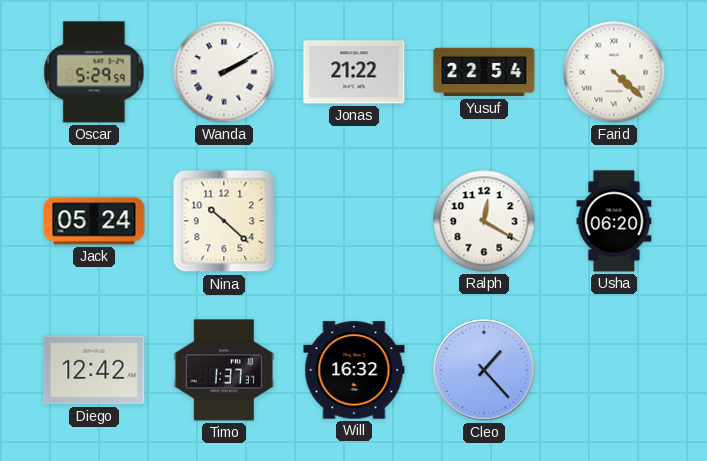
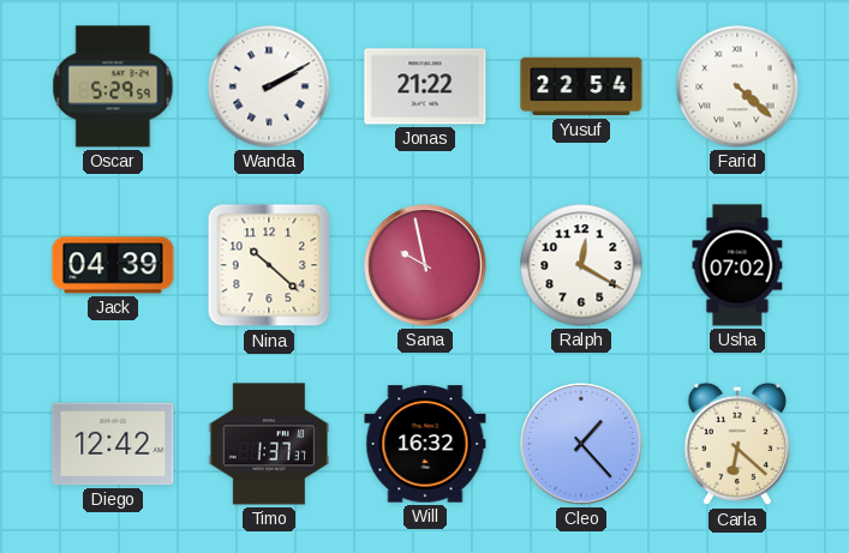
Jack: 05:24 -> 04:39 (113, 265)
Sana: none -> 9:58 (425, 265)
Usha: 06:20 -> 07:02 (737, 265)
Carla: none -> 6:22 (736, 444)
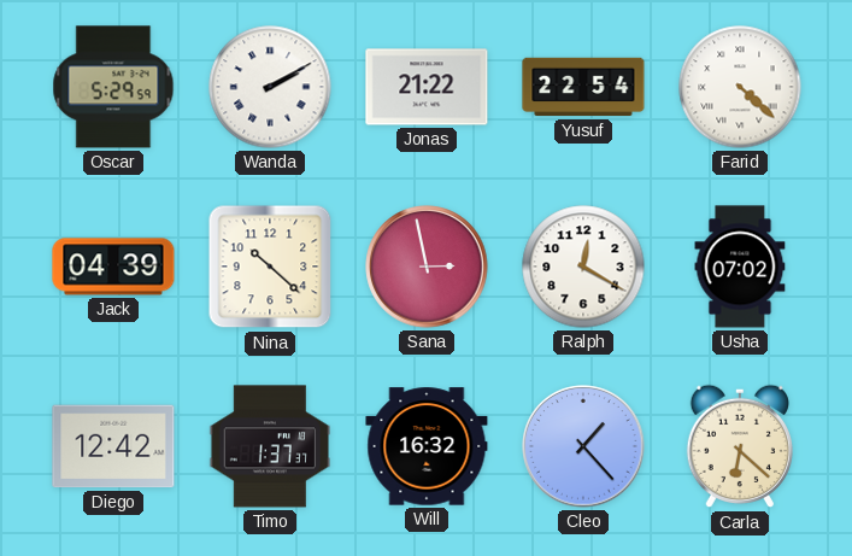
Sana: 9:58 -> 2:58 (427, 267)
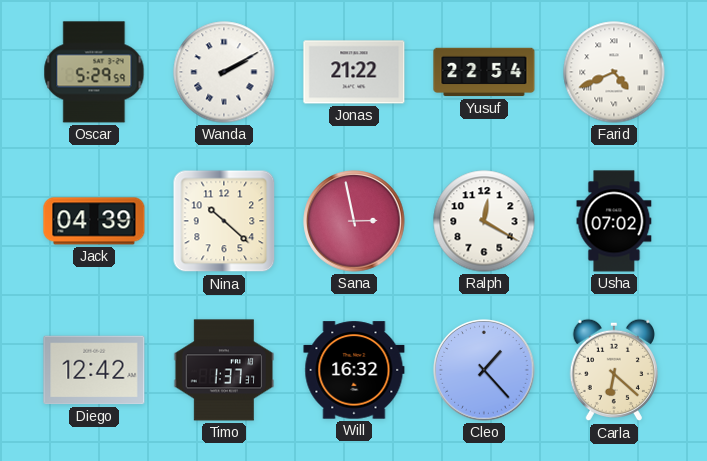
Farid: 4:22 -> 4:41 (614, 72)
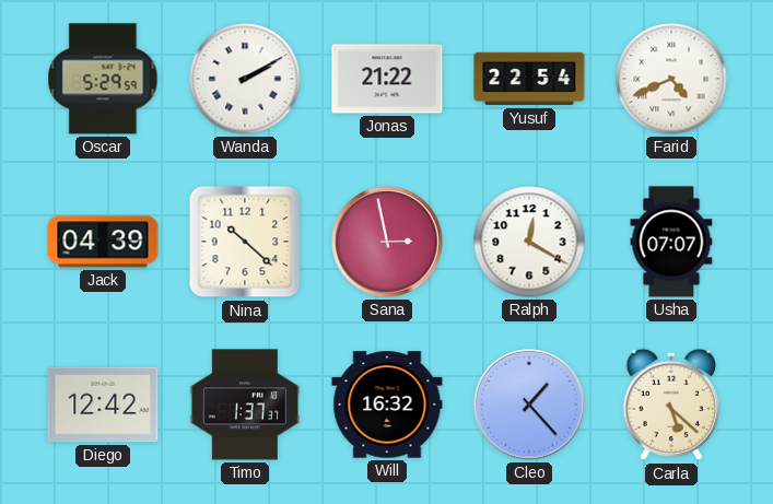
Usha: 07:02 -> 07:07 (671, 242)
Carla: 6:22 -> 5:22 (670, 405)
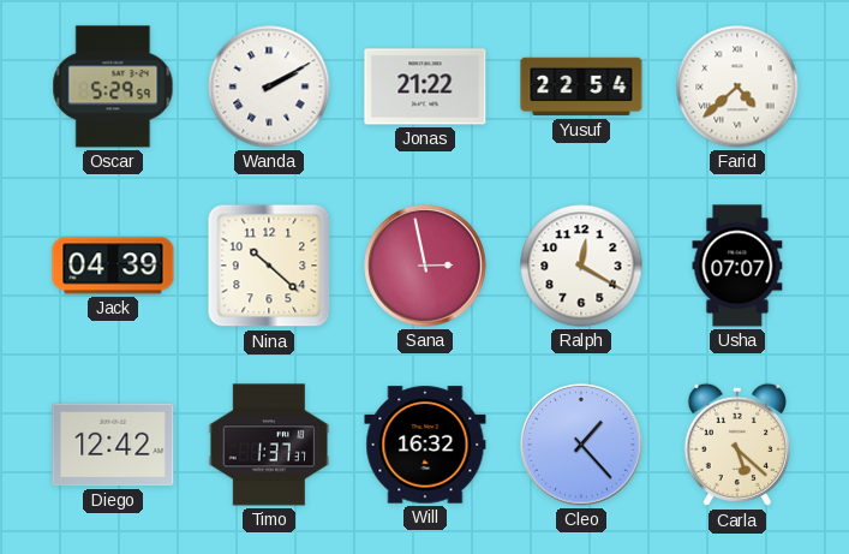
Farid: 4:41 -> 4:38 (737, 87)
